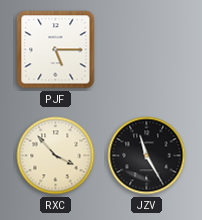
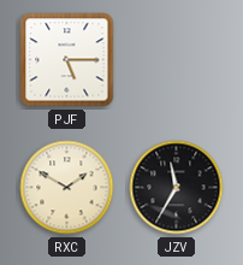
RXC: 3:53 -> 1:50 (67, 188)
JZV: 11:25 -> 11:35 (177, 188)
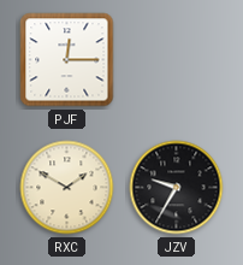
PJF: 5:15 -> 12:15 (67, 60)
JZV: 11:35 -> 9:35 (177, 188)
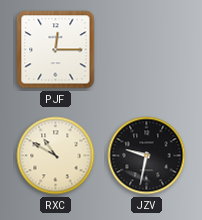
RXC: 1:50 -> 10:50 (56, 156)
JZV: 9:35 -> 9:32 (147, 156)
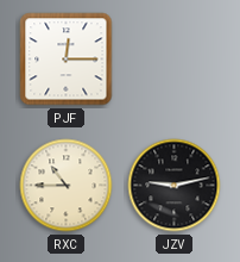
RXC: 10:50 -> 10:45 (67, 186)
JZV: 9:32 -> 9:13 (175, 186)
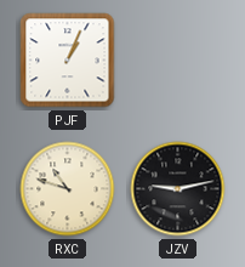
PJF: 12:15 -> 1:04 (68, 61)
RXC: 10:45 -> 10:48 (68, 189)
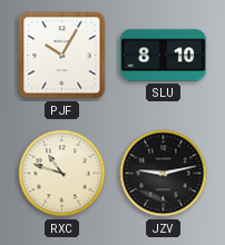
PJF: 1:04 -> 10:05 (62, 56)
SLU: none -> 8:10 (163, 56)
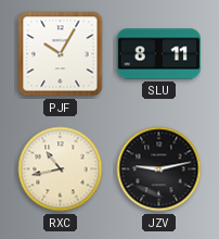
SLU: 8:10 -> 8:11 (158, 54)
RXC: 10:48 -> 10:43 (61, 169)
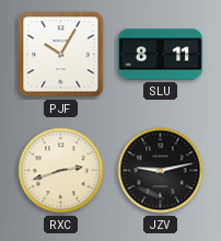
RXC: 10:43 -> 2:42 (61, 171)
